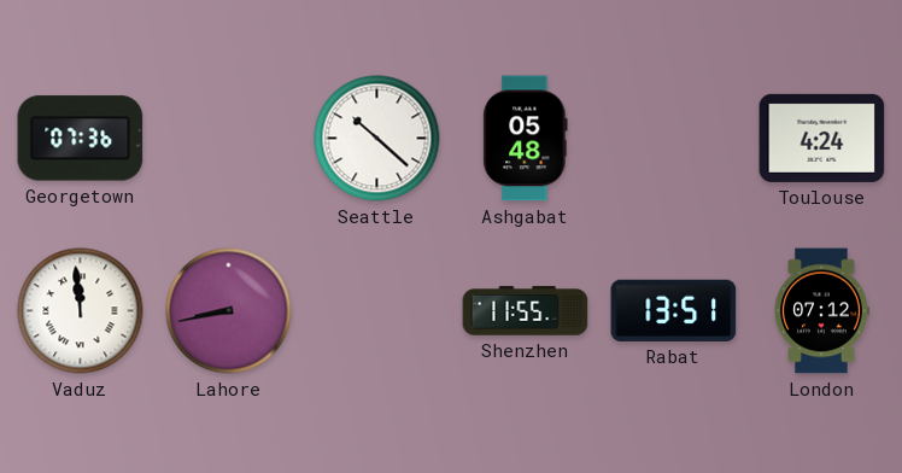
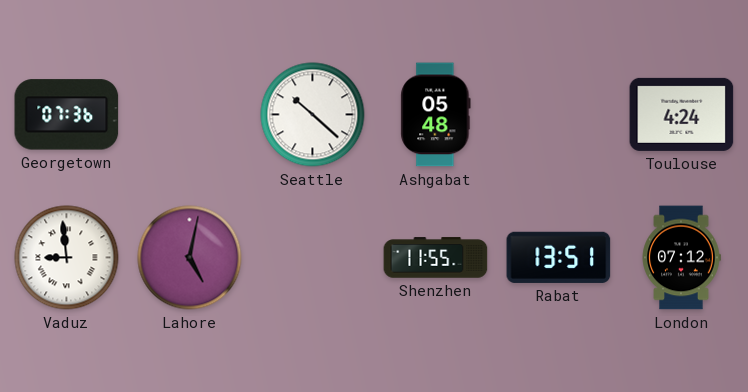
Vaduz: 11:59 -> 8:59 (67, 258)
Lahore: 8:43 -> 5:02 (190, 258)
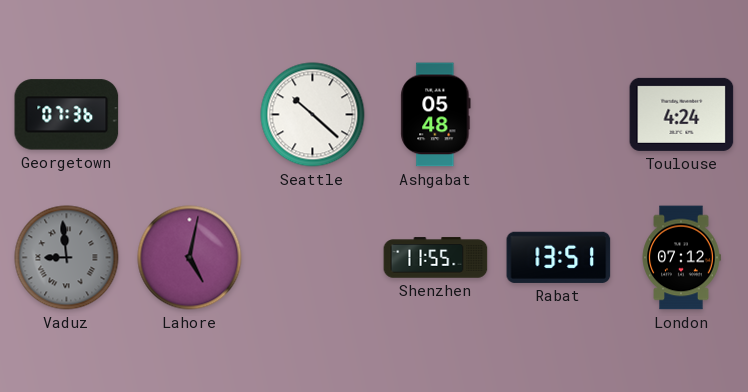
Vaduz dial: white -> grey (67, 258)
